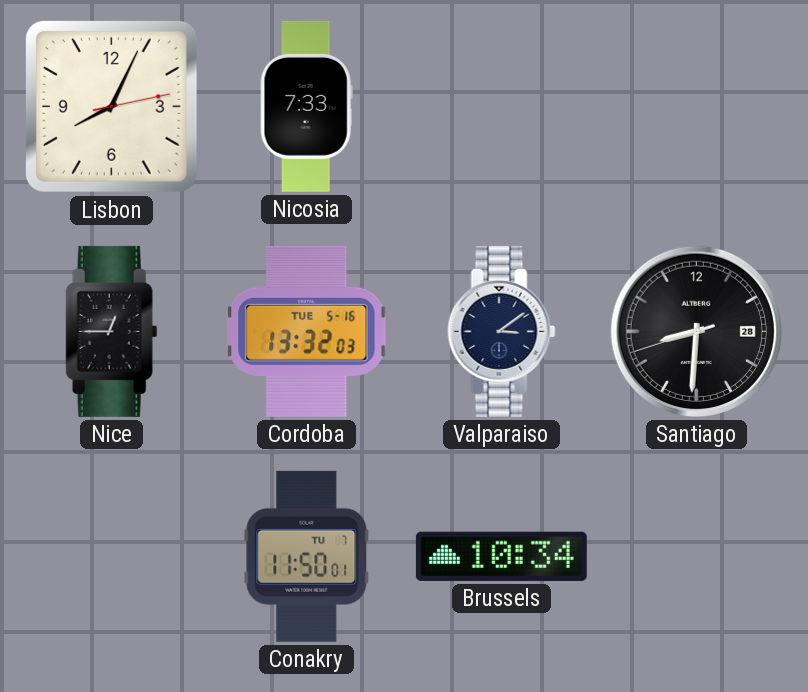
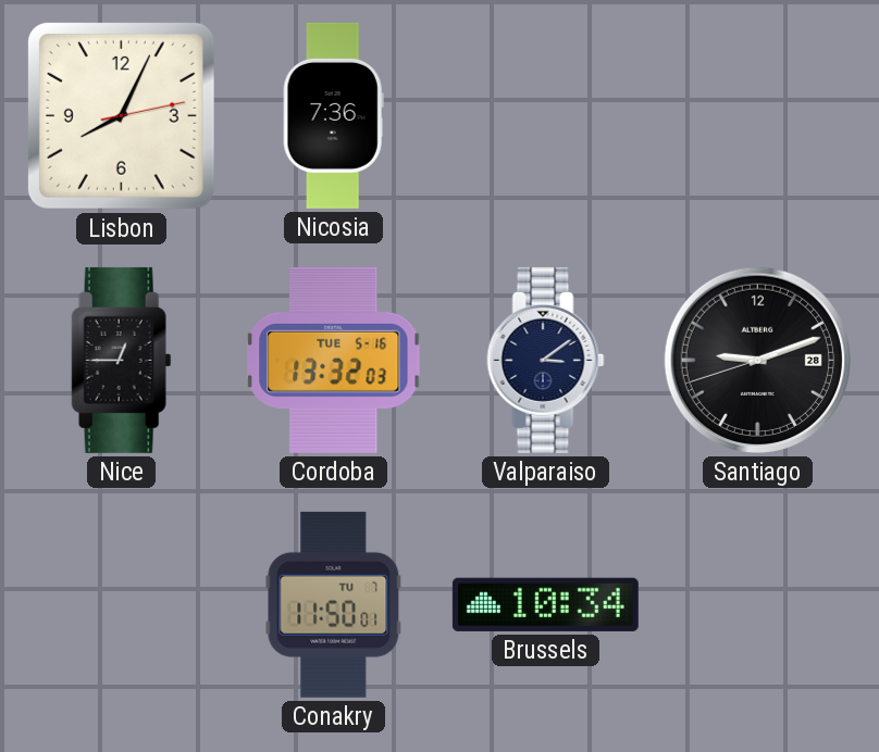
Nicosia: 7:33 -> 7:36 (333, 115)
Santiago: 8:30 -> 9:11 (757, 360)
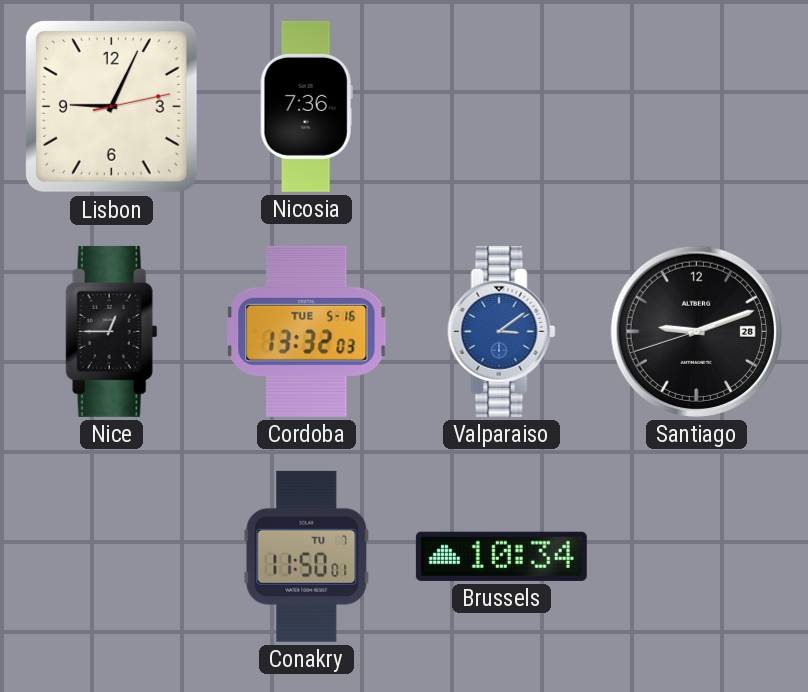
Lisbon: 8:04 -> 9:04 (111, 106)
Valparaiso dial: navy -> blue (502, 331)
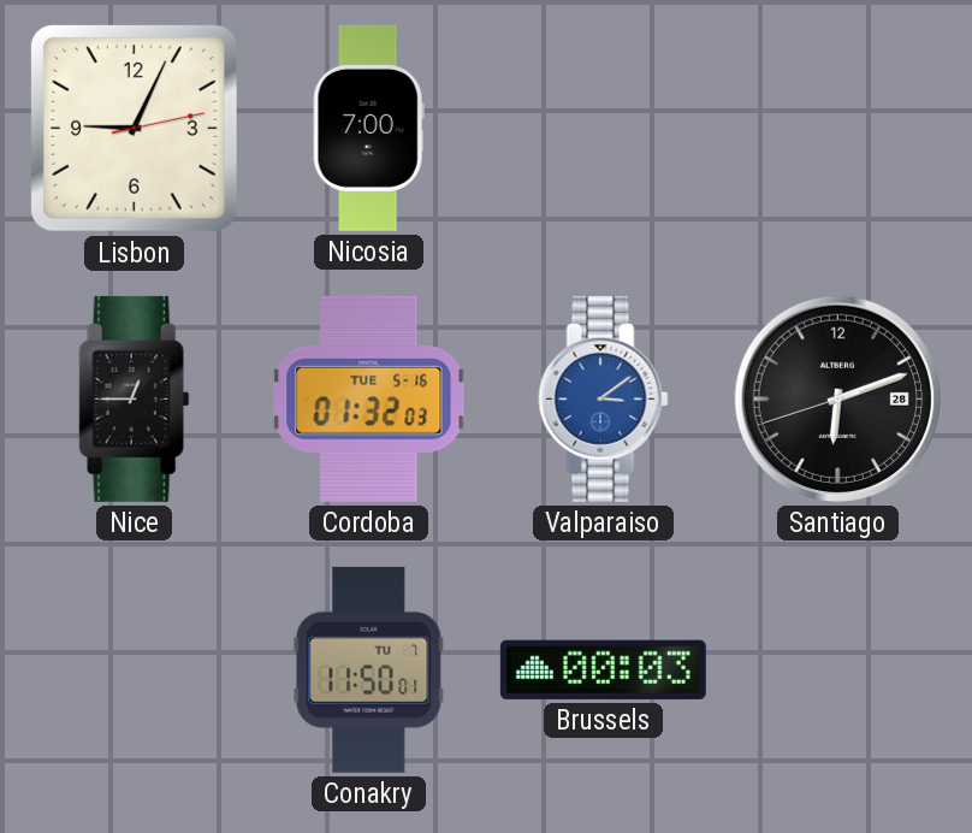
Nicosia: 7:36 -> 7:00 (368, 128)
Cordoba: 13:32 -> 01:32 (369, 398)
Santiago: 9:11 -> 6:11 (837, 398)
Brussels: 10:34 -> 00:03 (603, 669)
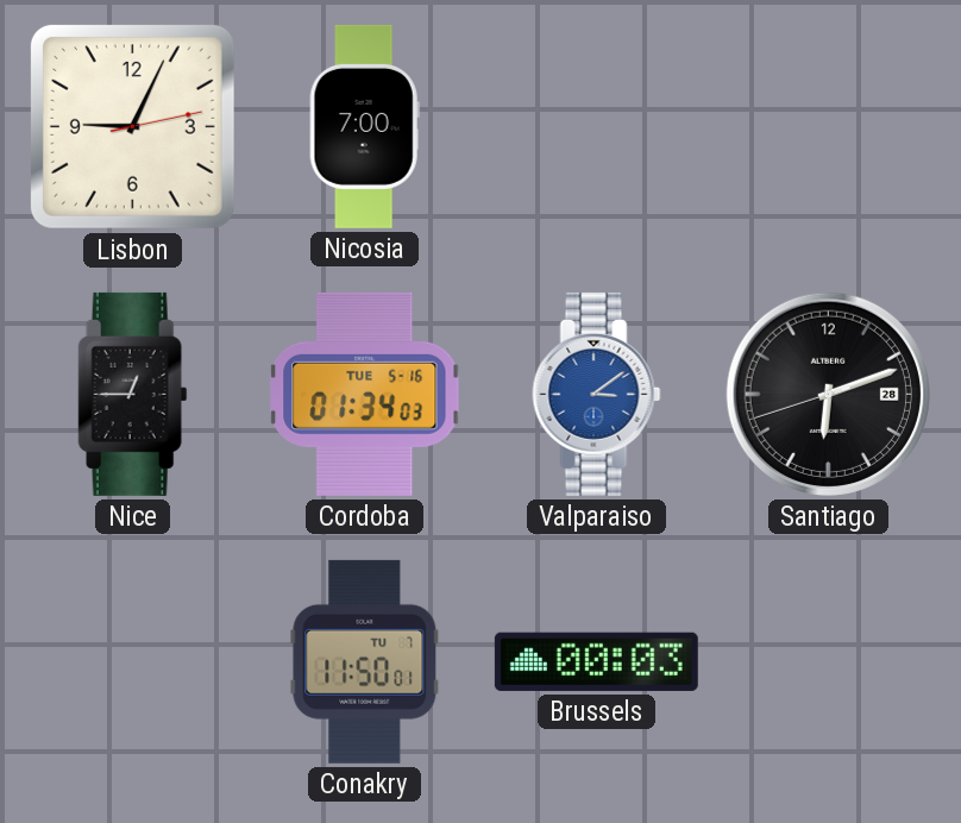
Cordoba: 01:32 -> 01:34 (365, 394)
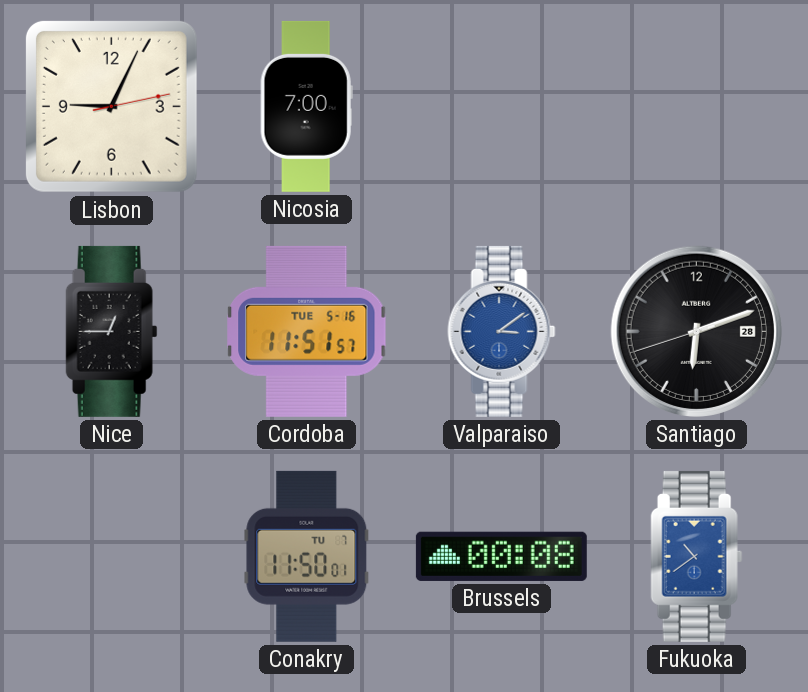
Cordoba: 01:34 -> 11:51 (307, 331)
Brussels: 00:03 -> 00:08 (501, 556)
Fukuoka: none -> 10:39 (697, 556)
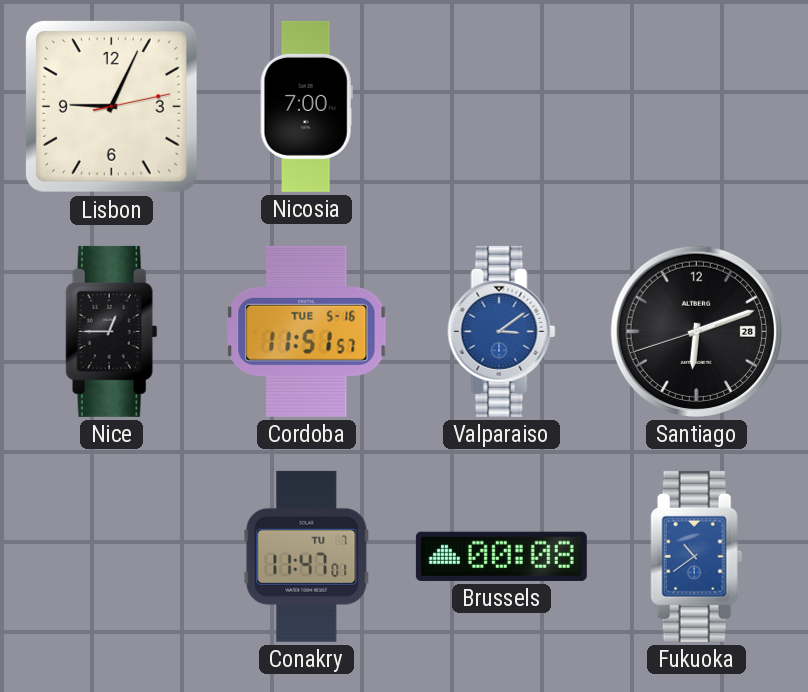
Conakry: 11:50 -> 11:47 (307, 556)
